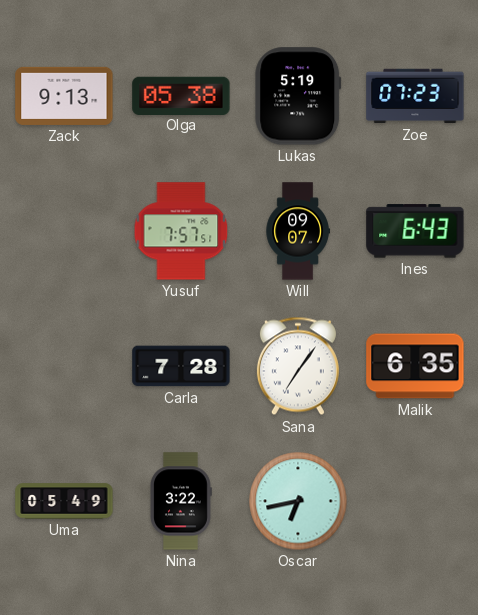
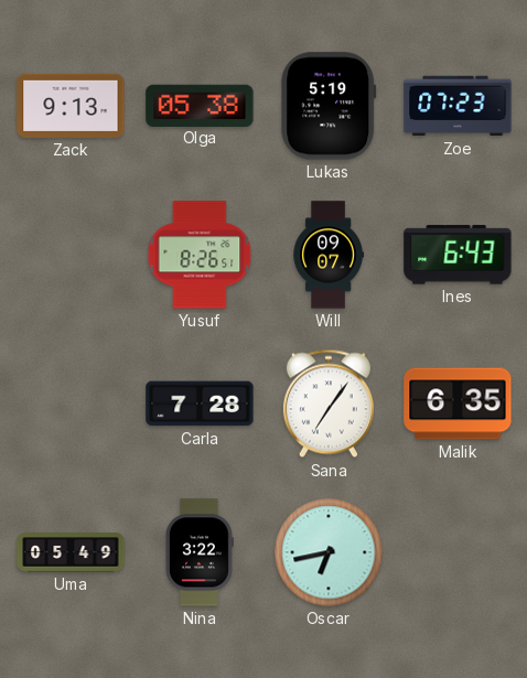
Yusuf: 7:57 -> 8:26 (200, 255)
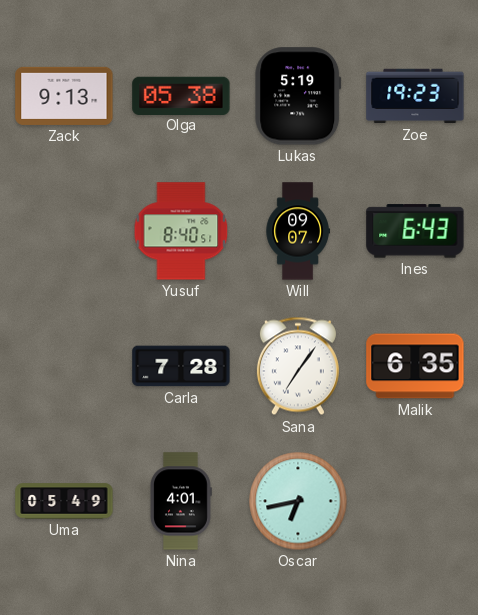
Zoe: 07:23 -> 19:23 (415, 96)
Yusuf: 8:26 -> 8:40 (181, 231)
Nina: 3:22 -> 4:01 (181, 501)
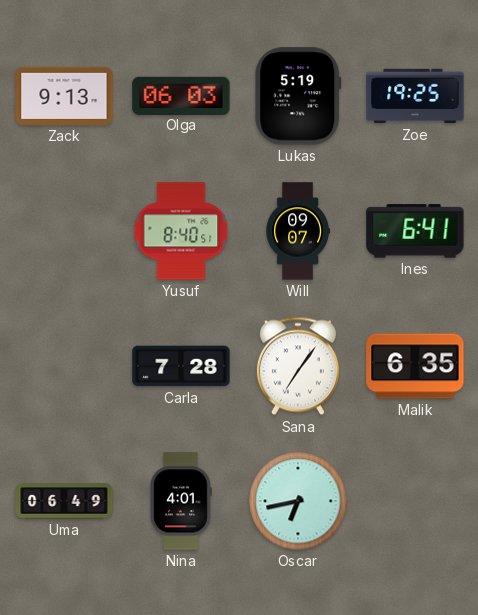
Olga: 05:38 -> 06:03 (181, 95)
Zoe: 19:23 -> 19:25 (415, 96)
Ines: 6:43 -> 6:41 (415, 231)
Uma: 05:49 -> 06:49 (64, 501)
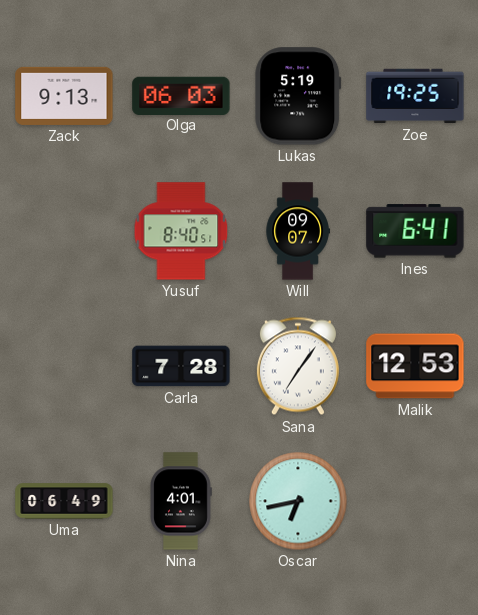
Malik: 6:35 -> 12:53 (415, 366)
